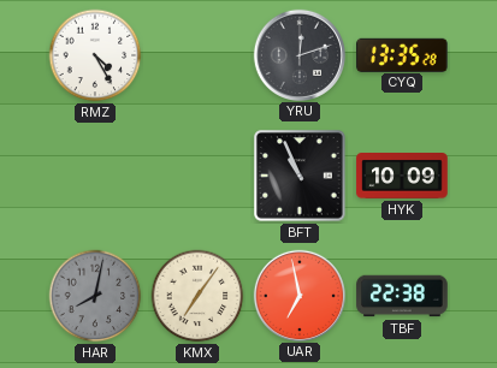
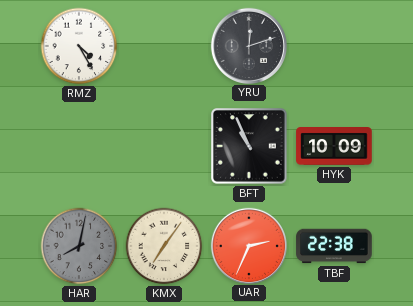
CYQ: 13:35 -> none (402, 54)
UAR: 6:58 -> 2:34 (248, 245)
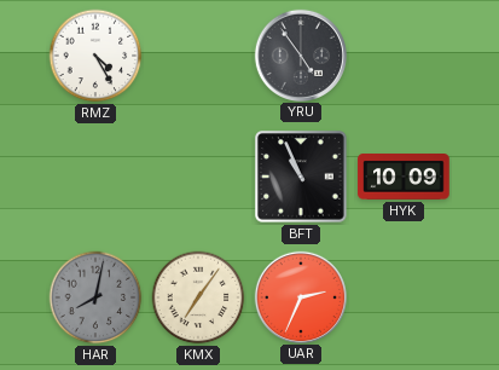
YRU: 12:12 -> 4:54 (300, 54)
TBF: 22:38 -> none (334, 246)
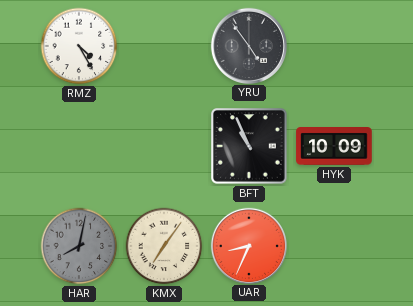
UAR: 2:34 -> 8:34 (248, 245)
